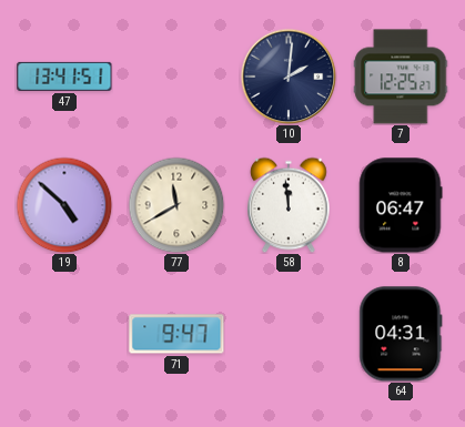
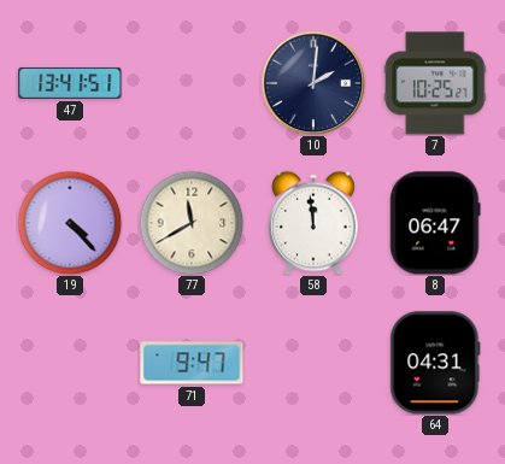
7: 12:25 -> 10:25 (435, 83)
19: 4:52 -> 4:23 (70, 223)
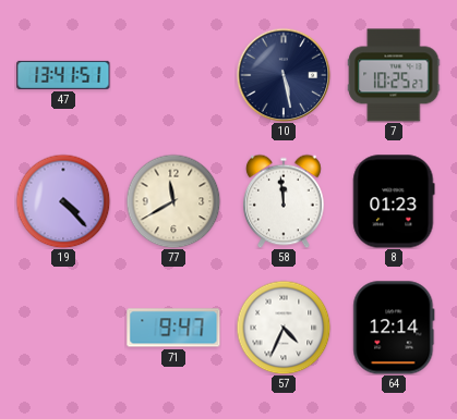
10: 2:01 -> 5:28 (284, 75)
8: 06:47 -> 01:23 (394, 201)
57: none -> 4:34 (284, 328)
64: 04:31 -> 12:14 (394, 328)
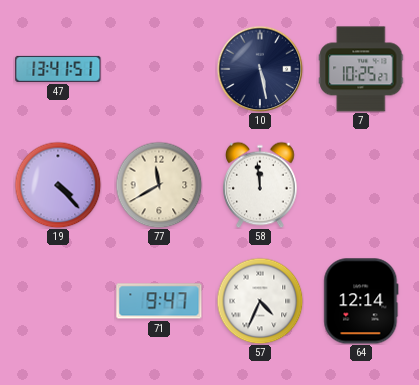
8: 01:23 -> none (394, 201)
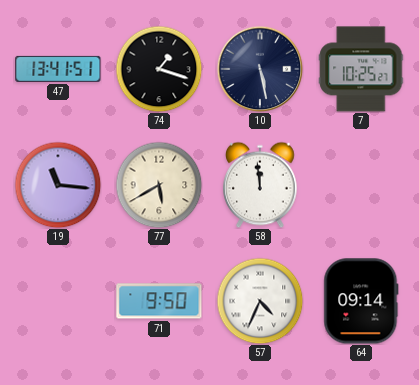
74: none -> 1:18 (159, 69)
19: 4:23 -> 11:16 (58, 185)
77: 11:40 -> 5:40 (159, 185)
71: 9:47 -> 9:50 (159, 301)
64: 12:14 -> 09:14 (361, 301)
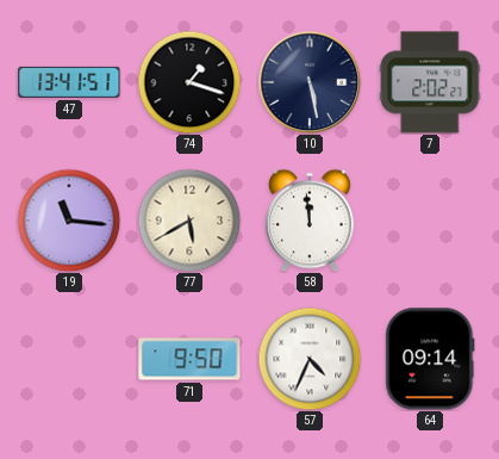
7: 10:25 -> 2:02 (430, 82)
